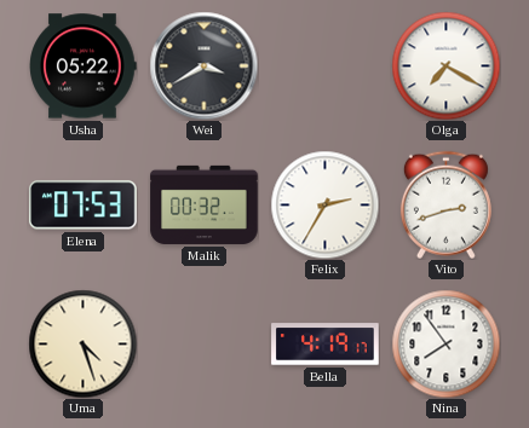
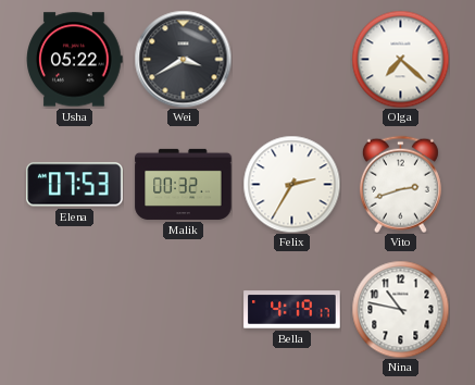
Olga: 7:20 -> 7:22 (400, 59)
Uma: 4:27 -> none (82, 343)
Nina: 7:54 -> 10:47 (400, 309)
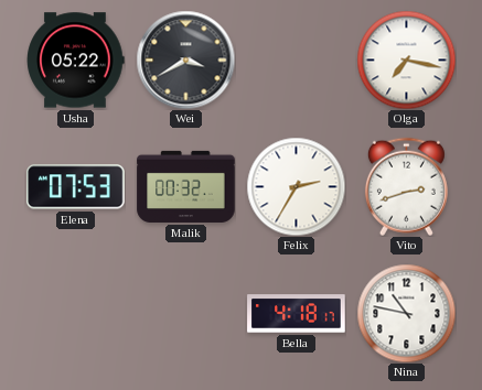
Olga: 7:22 -> 7:17 (406, 59)
Bella: 4:19 -> 4:18 (297, 314)
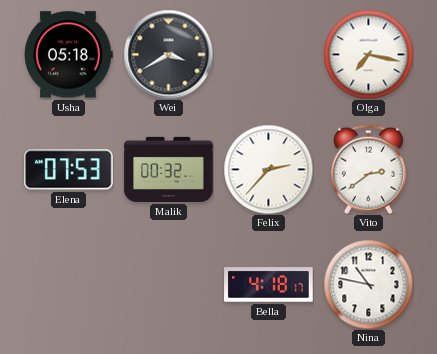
Usha: 05:22 -> 05:18 (69, 55)
Felix: 2:35 -> 2:37 (268, 169)
Vito: 2:42 -> 2:39 (368, 169)
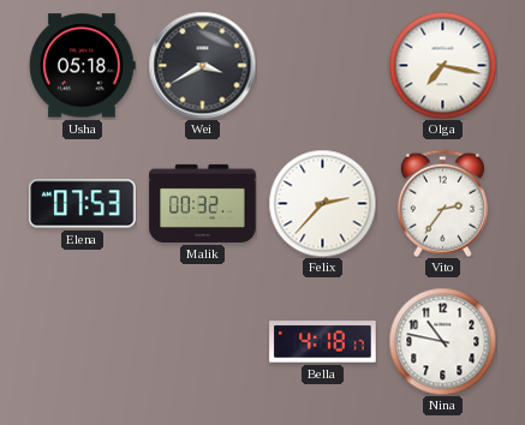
Vito: 2:39 -> 2:36 (442, 203)
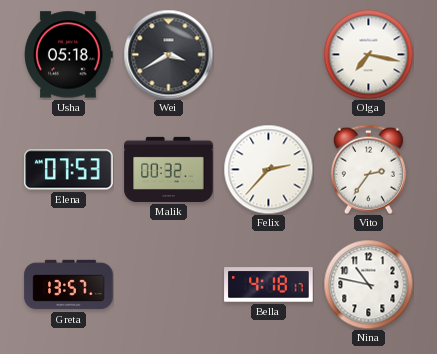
Greta: none -> 13:57 (69, 285)
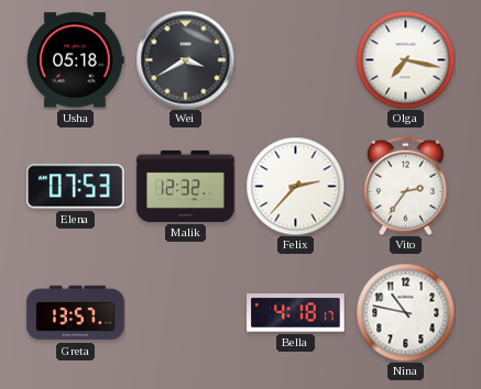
Malik: 00:32 -> 12:32 (186, 186)
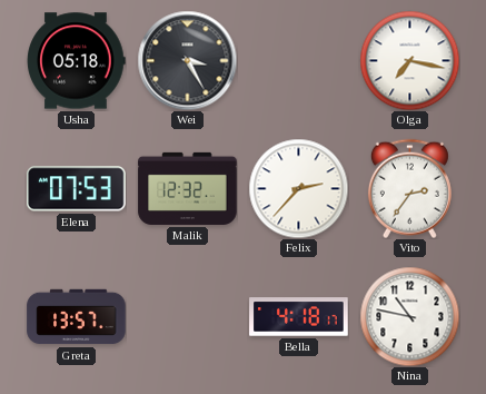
Wei: 3:40 -> 3:25 (187, 60)
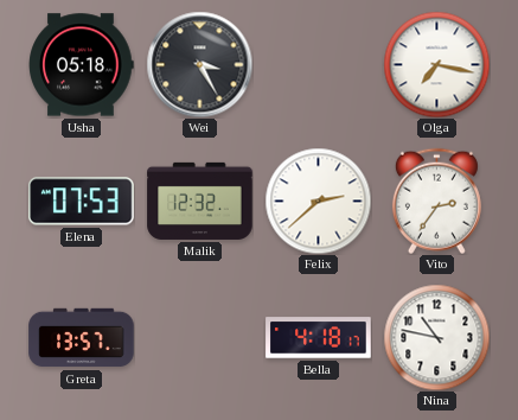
Felix: 2:37 -> 2:38 (318, 201)
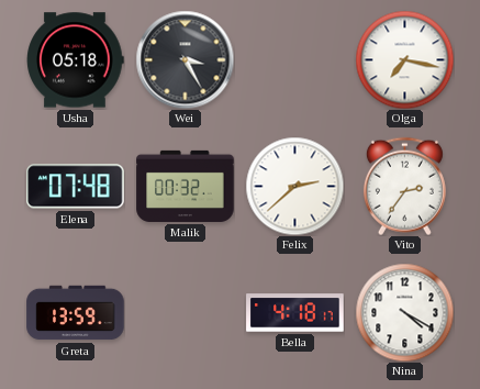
Elena: 07:53 -> 07:48 (76, 187)
Malik: 12:32 -> 00:32 (186, 186)
Greta: 13:57 -> 13:59 (76, 313)
Nina: 10:47 -> 4:20 (404, 312)
